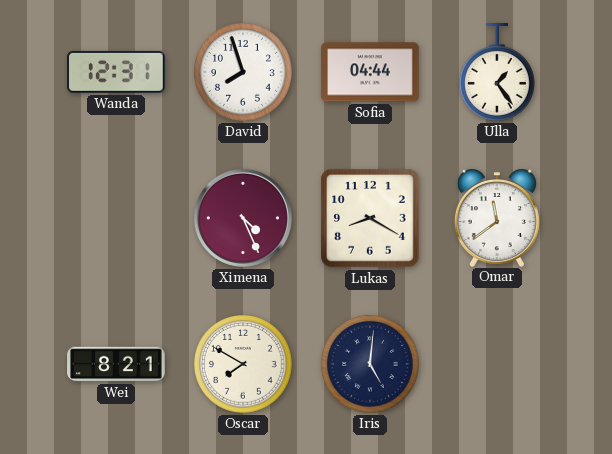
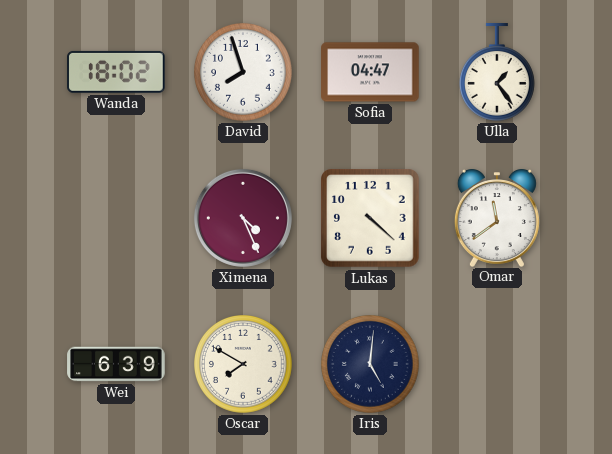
Wanda: 12:31 -> 18:02 (117, 72)
Sofia: 04:44 -> 04:47 (370, 72)
Lukas: 8:20 -> 4:22 (370, 218)
Wei: 8:21 -> 6:39 (116, 364)
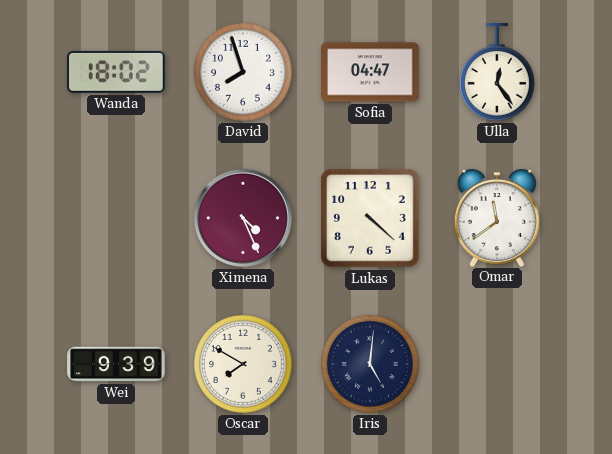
Ulla: 1:24 -> 12:24 (497, 72)
Wei: 6:39 -> 9:39 (116, 364)
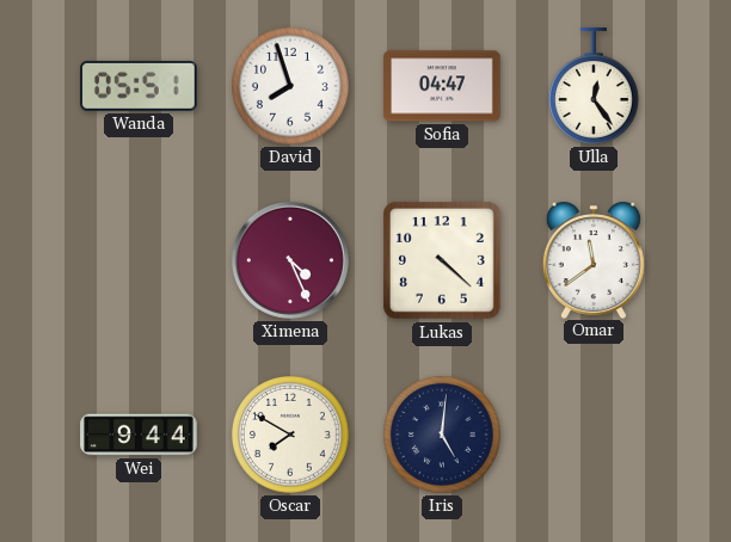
Wanda: 18:02 -> 05:51 (140, 86)
Wei: 9:39 -> 9:44 (139, 435)
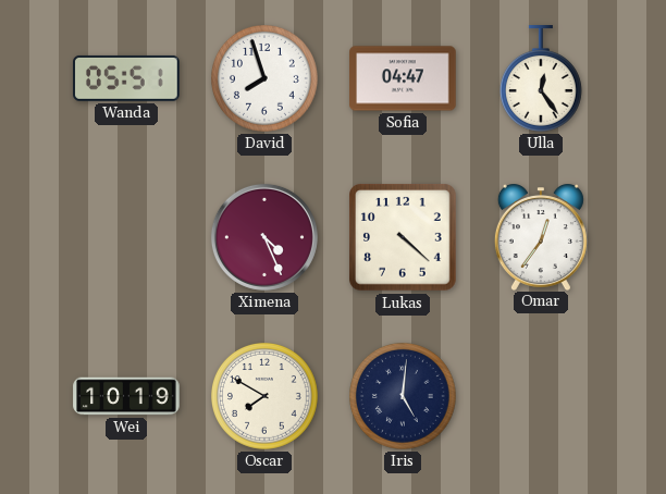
Omar: 11:39 -> 12:36 (541, 237)
Wei: 9:44 -> 10:19 (126, 396)
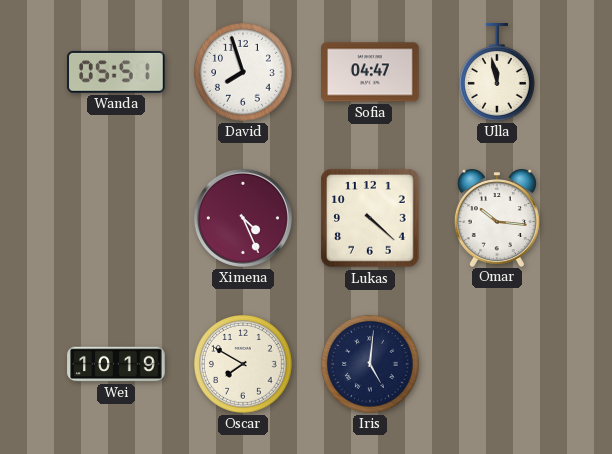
Ulla: 12:24 -> 11:58 (497, 72)
Omar: 12:36 -> 10:16 (497, 218)
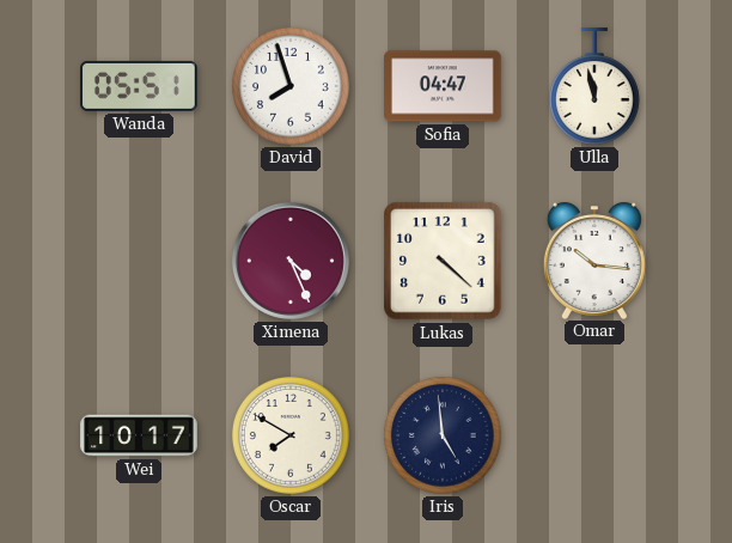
Wei: 10:19 -> 10:17 (139, 435)
Iris: 5:01 -> 4:59 (444, 437)
